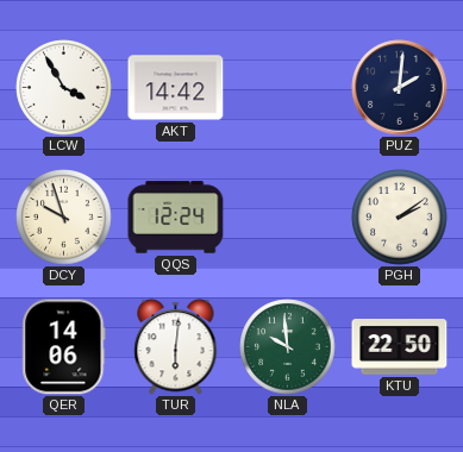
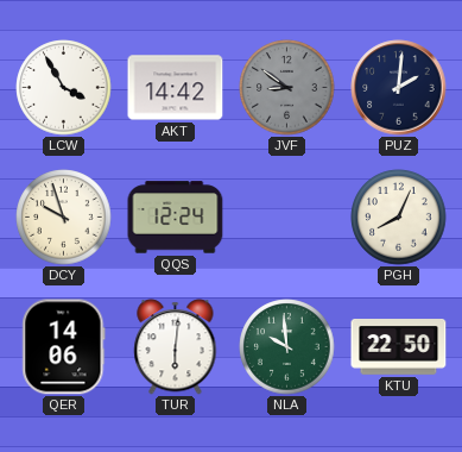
JVF: none -> 8:51 (287, 88)
PGH: 2:09 -> 8:04 (399, 218)
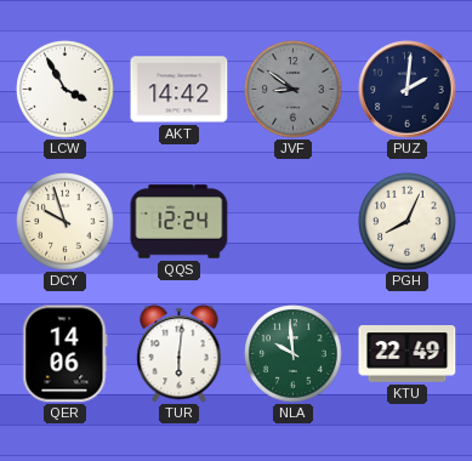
KTU: 22:50 -> 22:49 (408, 354)
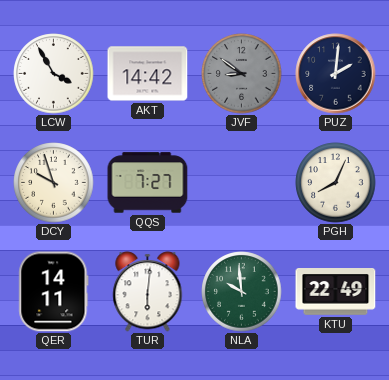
QQS: 12:24 -> 7:27 (148, 183)
QER: 14:06 -> 14:11 (54, 292)
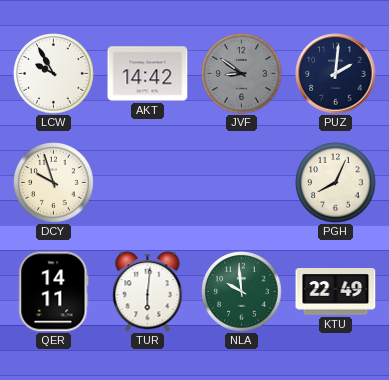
LCW: 3:55 -> 9:55 (54, 74)
QQS: 7:27 -> none (148, 183)
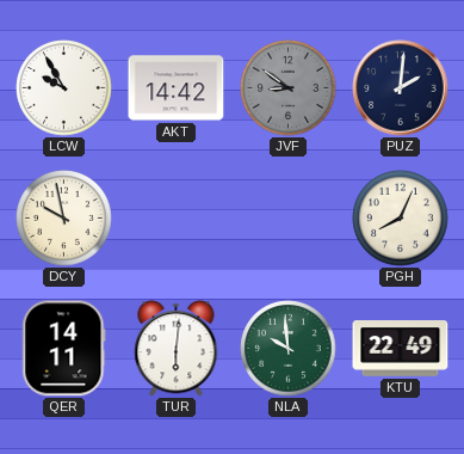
DCY: 9:57 -> 9:58 (64, 219)
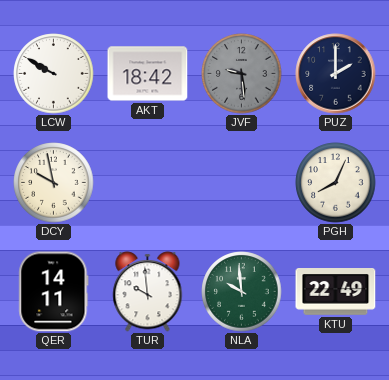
LCW: 9:55 -> 9:50 (54, 74)
AKT: 14:42 -> 18:42 (148, 74)
JVF: 8:51 -> 9:29 (242, 74)
PUZ: 2:01 -> 2:00 (336, 74)
TUR: 6:01 -> 9:59 (148, 292)
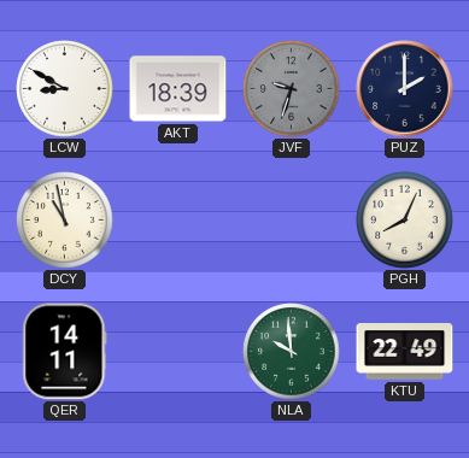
LCW: 9:50 -> 8:50 (65, 89)
AKT: 18:42 -> 18:39 (178, 89)
JVF: 9:29 -> 9:33 (292, 89)
DCY: 9:58 -> 10:58 (65, 221)
TUR: 9:59 -> none (148, 292)
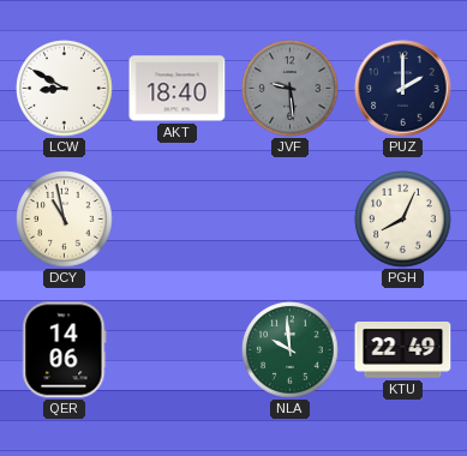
AKT: 18:39 -> 18:40 (178, 89)
JVF: 9:33 -> 9:29 (291, 89)
QER: 14:11 -> 14:06 (65, 350)
